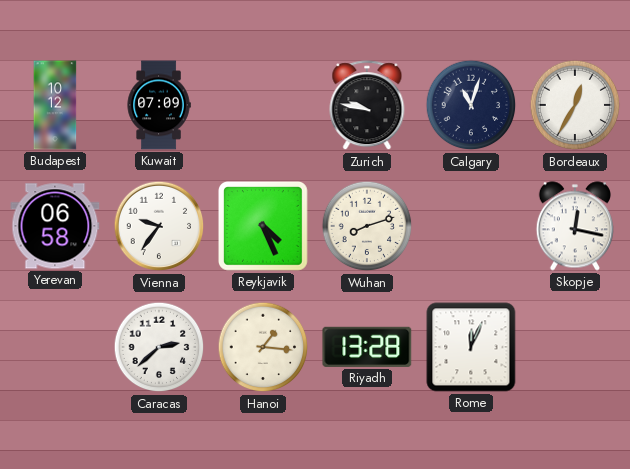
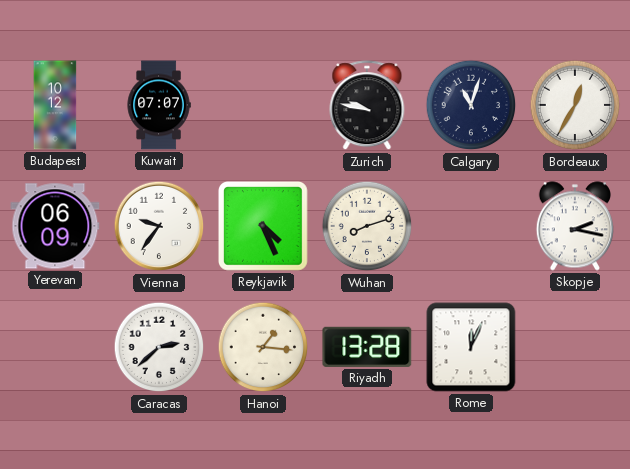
Kuwait: 07:09 -> 07:07 (159, 105)
Yerevan: 06:58 -> 06:09 (55, 226)
Skopje: 12:17 -> 2:17 (575, 226)
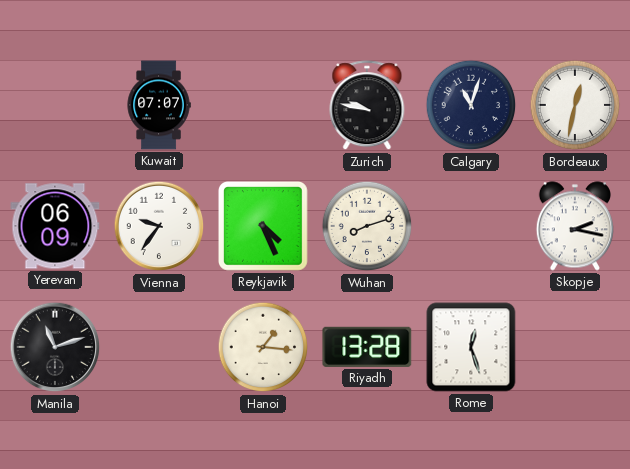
Budapest: 10:12 -> none (55, 105)
Bordeaux: 12:35 -> 12:32 (575, 105)
Manila: none -> 11:12 (55, 347)
Caracas: 2:38 -> none (159, 347)
Rome: 12:04 -> 12:27 (471, 347)
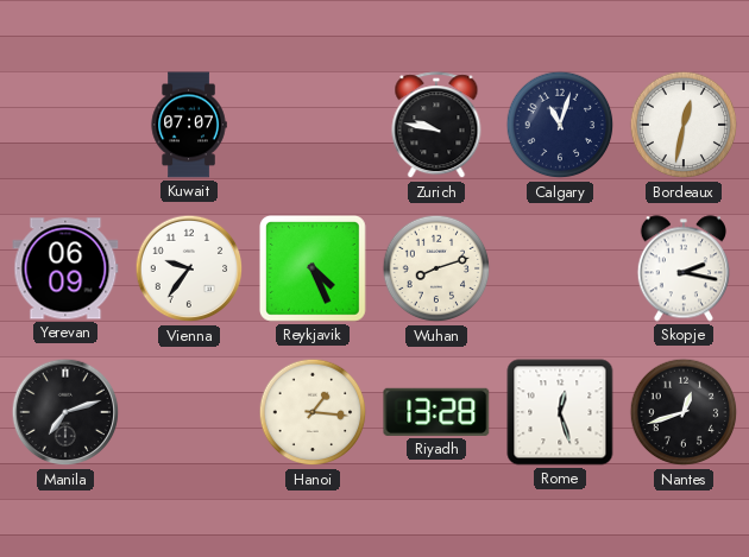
Manila: 11:12 -> 7:12 (65, 412)
Nantes: none -> 12:42 (684, 412)
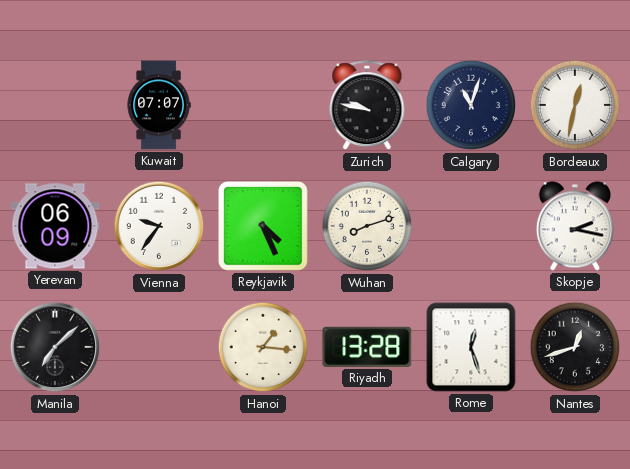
Manila: 7:12 -> 7:08 (55, 347)
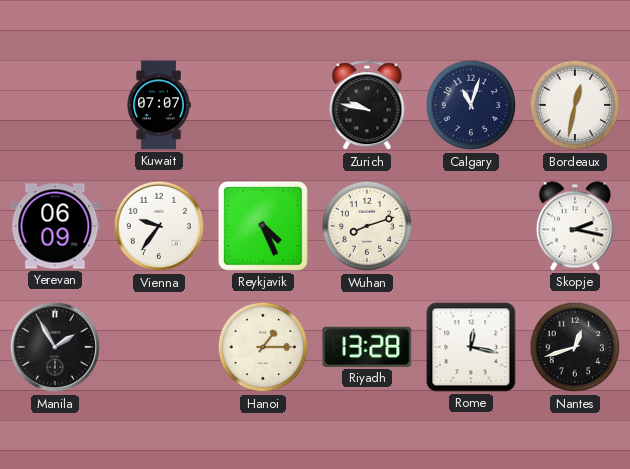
Manila: 7:08 -> 1:55 (55, 347)
Hanoi: 1:16 -> 1:15 (263, 347)
Rome: 12:27 -> 12:17 (471, 347)
